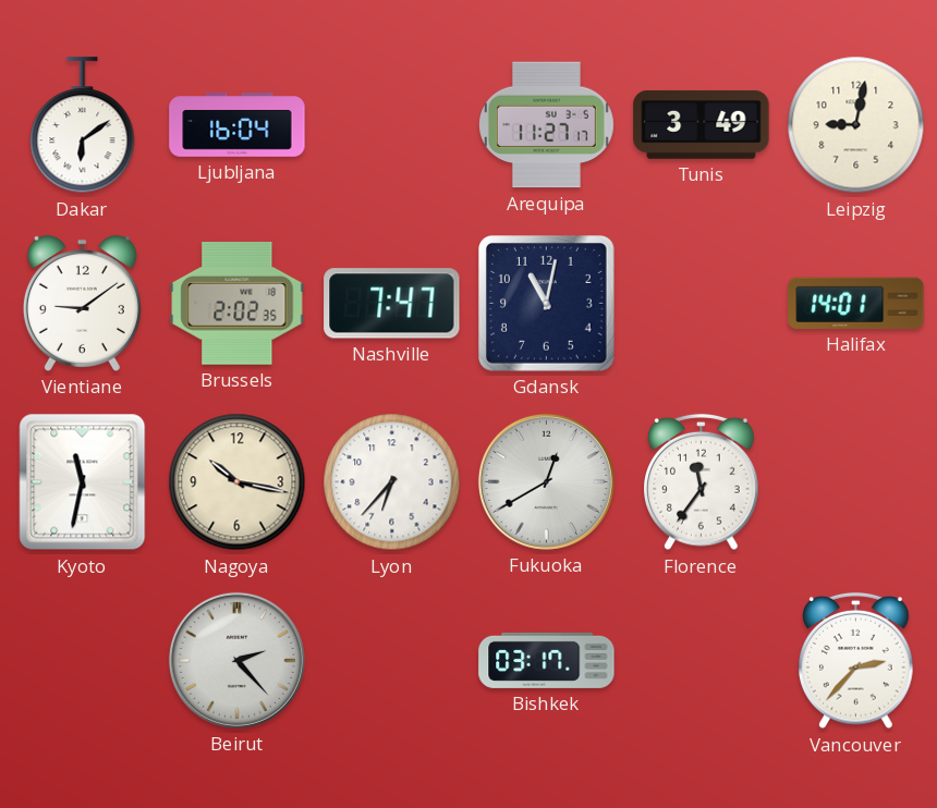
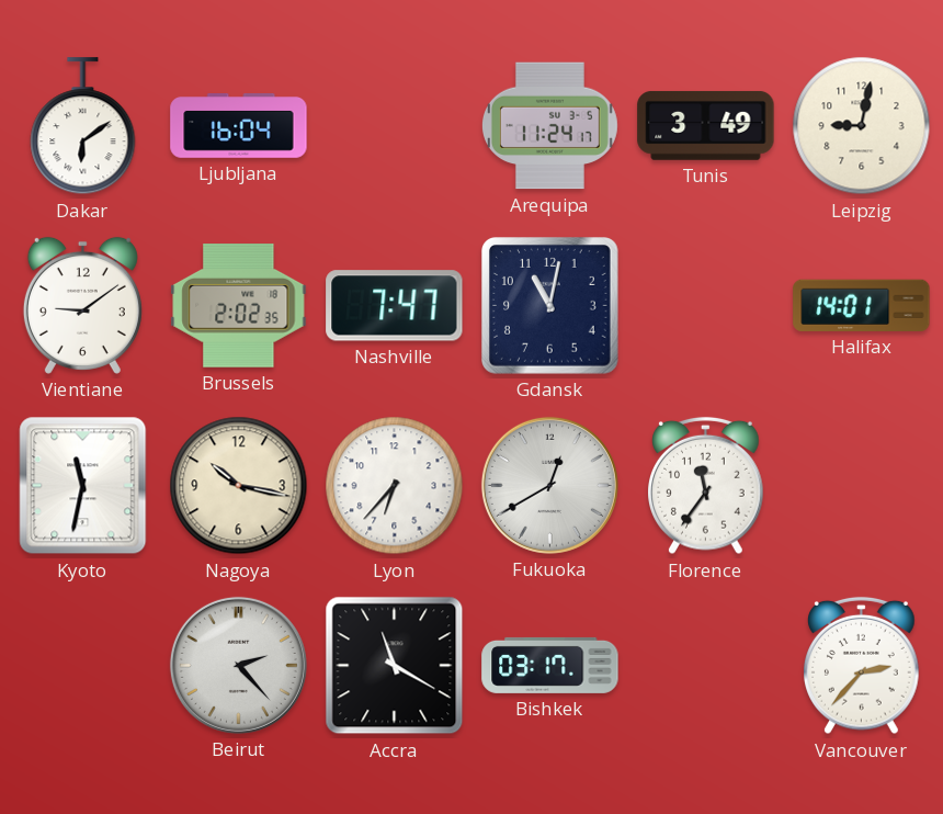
Arequipa: 11:27 -> 11:24 (549, 126)
Accra: none -> 11:20 (395, 666)
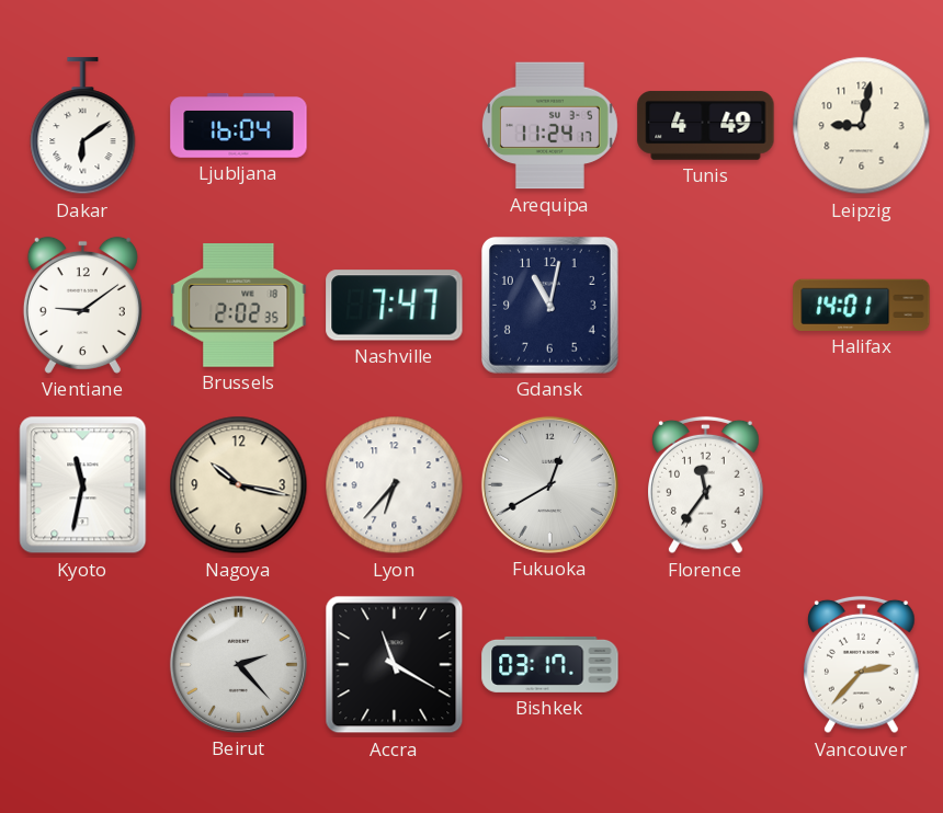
Tunis: 3:49 -> 4:49 (706, 125)
